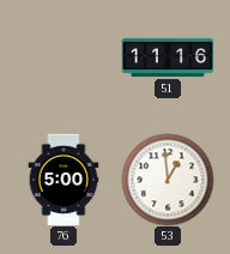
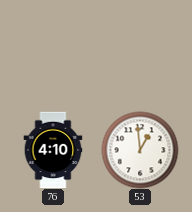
51: 11:16 -> none (168, 58)
76: 5:00 -> 4:10 (53, 150)
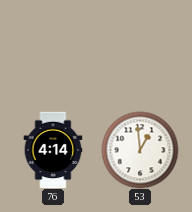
76: 4:10 -> 4:14 (53, 150)
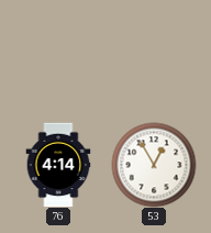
53: 12:59 -> 12:55 (154, 165)
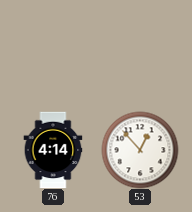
53: 12:55 -> 12:53 (140, 150)
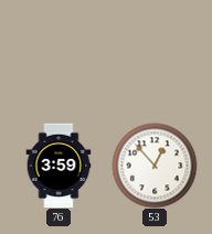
76: 4:14 -> 3:59 (59, 166)
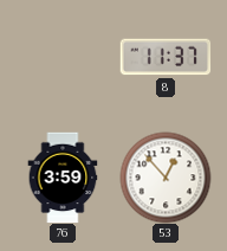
8: none -> 11:37 (166, 57)
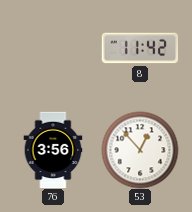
8: 11:37 -> 11:42 (140, 48)
76: 3:59 -> 3:56 (53, 150)
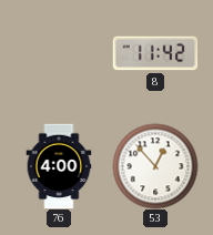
76: 3:56 -> 4:00 (59, 166)
